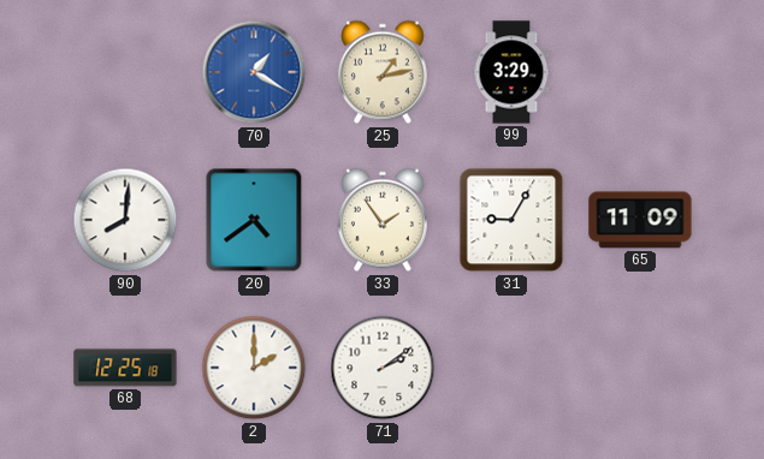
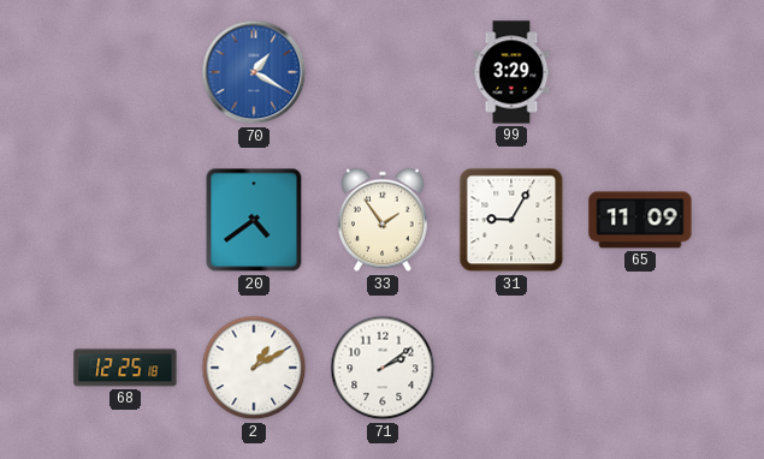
25: 1:13 -> none (383, 72)
90: 8:01 -> none (125, 220)
2: 2:00 -> 1:10 (254, 368)
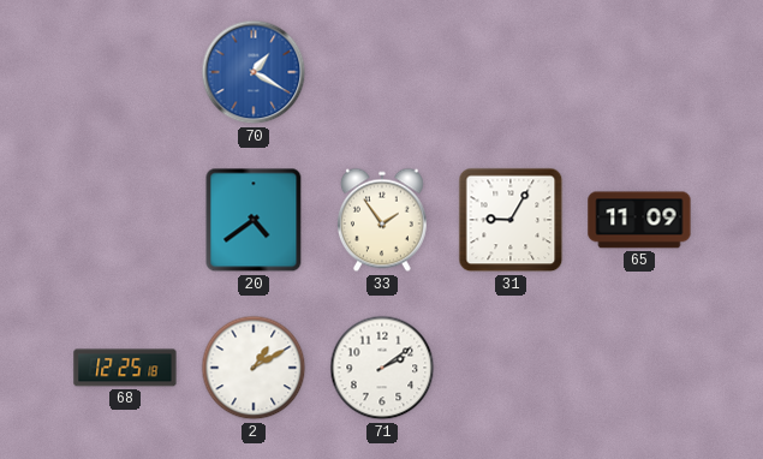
99: 3:29 -> none (511, 72)
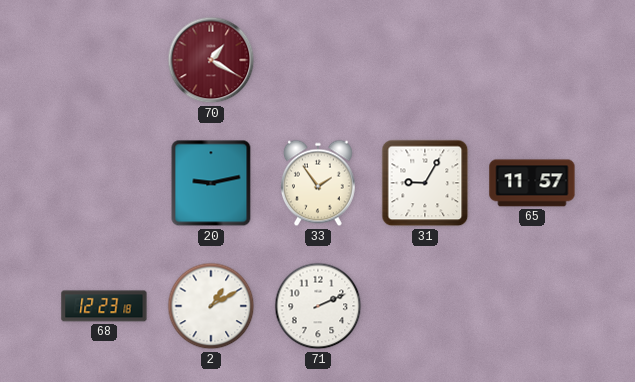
70 dial: blue -> burgundy (211, 60)
20: 4:39 -> 9:13 (211, 183)
65: 11:09 -> 11:57 (532, 183)
68: 12:25 -> 12:23 (104, 306)
71: 2:09 -> 2:11 (318, 306)
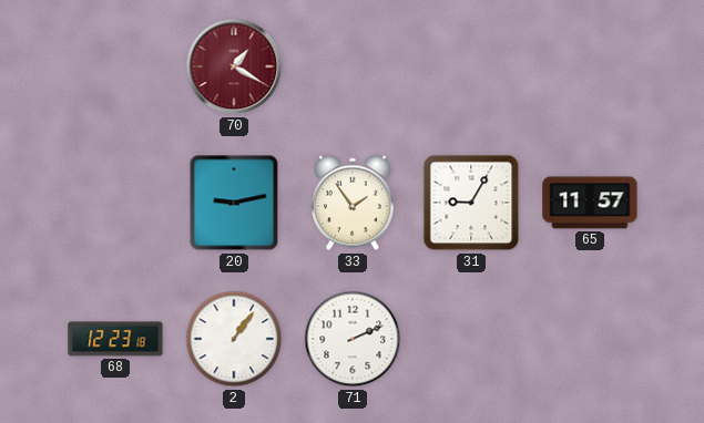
2: 1:10 -> 1:06 (234, 339)
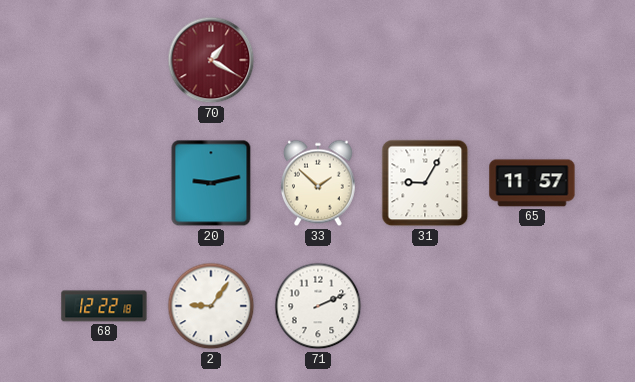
33: 1:54 -> 1:52 (318, 183)
68: 12:23 -> 12:22 (104, 306)
2: 1:06 -> 9:06 (211, 306)
